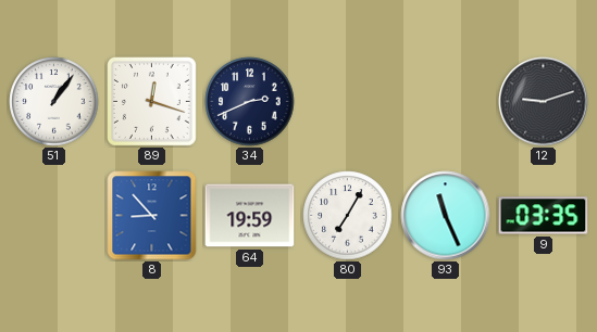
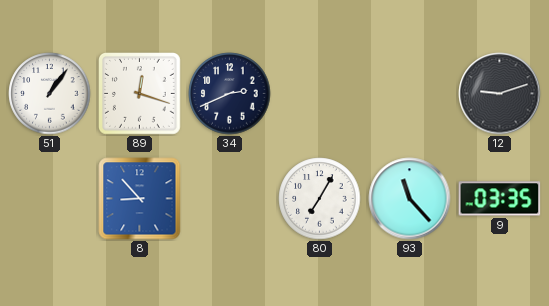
64: 19:59 -> none (250, 216)
93: 11:26 -> 11:23 (410, 199)
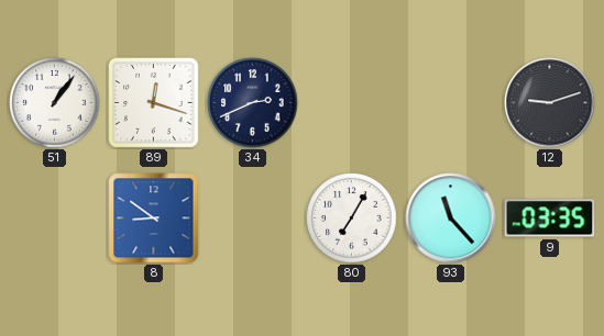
8: 8:53 -> 8:51 (154, 219)
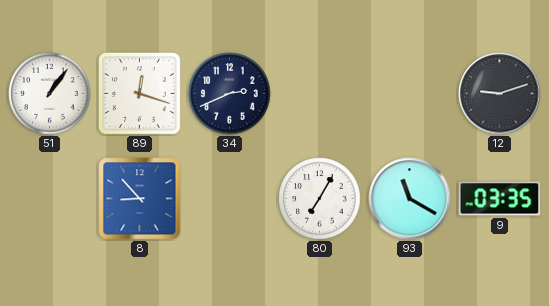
8: 8:51 -> 8:53 (140, 199)
93: 11:23 -> 11:20 (410, 199)
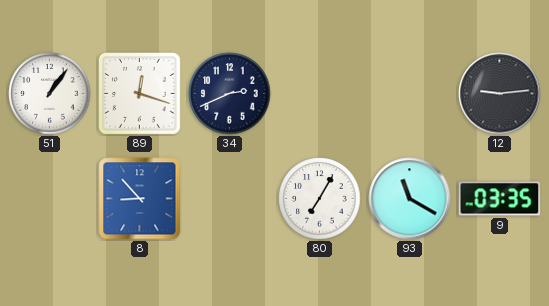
12: 9:12 -> 9:14 (500, 94)
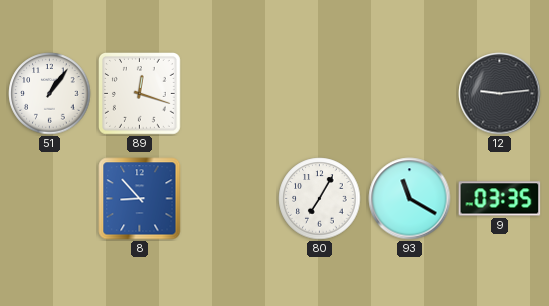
34: 2:41 -> none (230, 94)
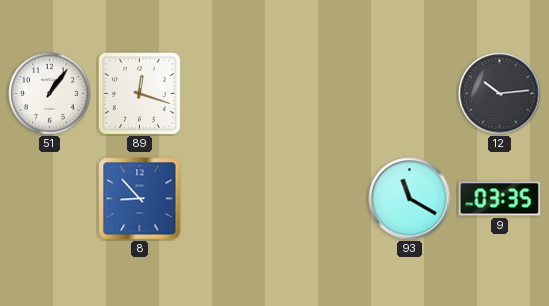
12: 9:14 -> 10:14 (500, 94)
80: 7:05 -> none (320, 199)
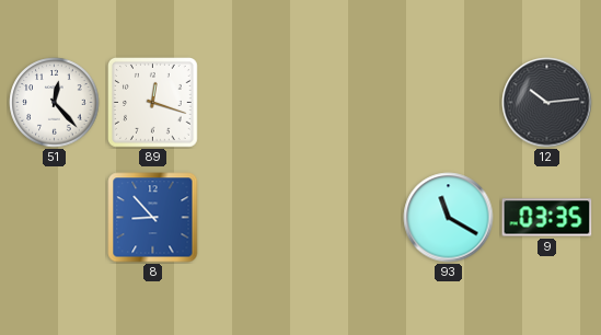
51: 1:06 -> 12:23 (55, 103)
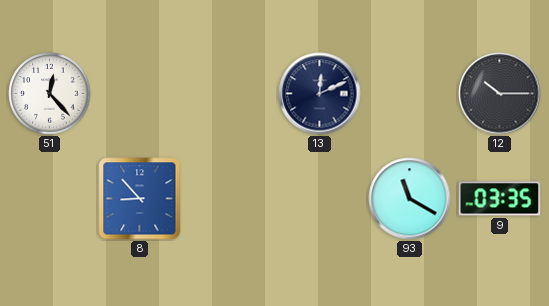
89: 12:18 -> none (153, 103)
13: none -> 12:11 (320, 94)
12: 10:14 -> 10:15 (500, 94)
